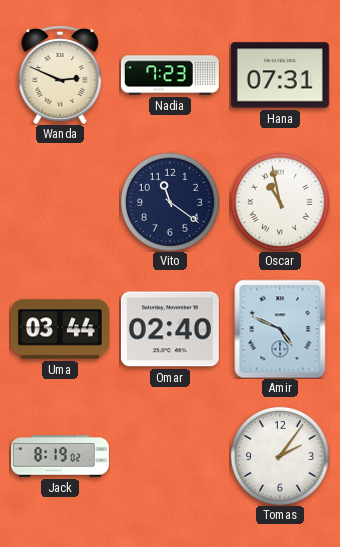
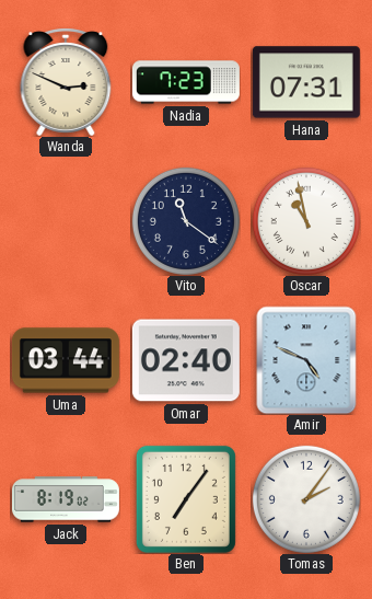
Ben: none -> 7:06 (186, 499)
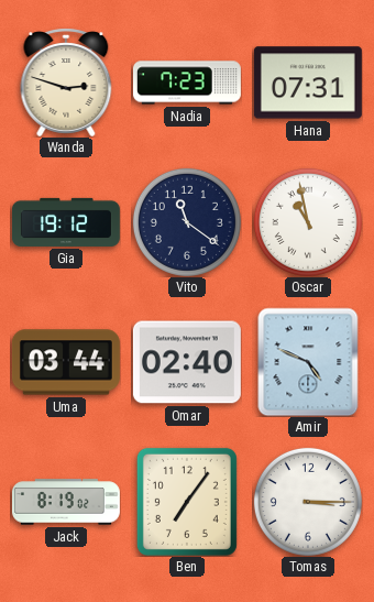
Wanda: 2:49 -> 2:48 (66, 83)
Gia: none -> 19:12 (66, 222)
Tomas: 2:06 -> 3:15 (308, 502)
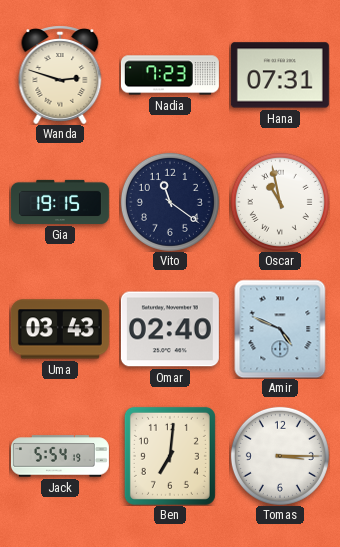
Gia: 19:12 -> 19:15 (60, 202)
Uma: 03:44 -> 03:43 (60, 329)
Jack: 8:19 -> 5:54 (60, 456)
Ben: 7:06 -> 7:01 (170, 456)
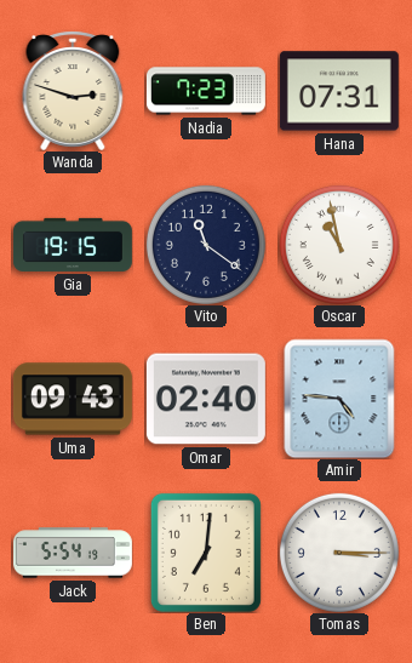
Uma: 03:43 -> 09:43 (73, 399)
Amir: 4:49 -> 4:46 (339, 399)
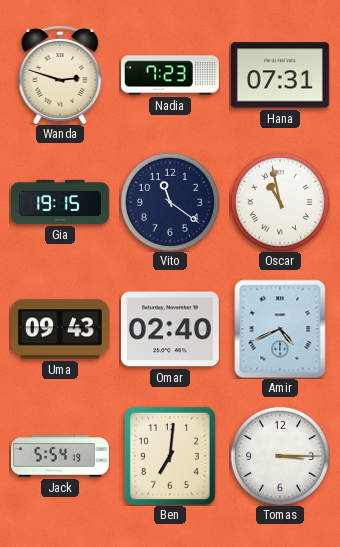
Amir: 4:46 -> 4:41 (280, 329)
